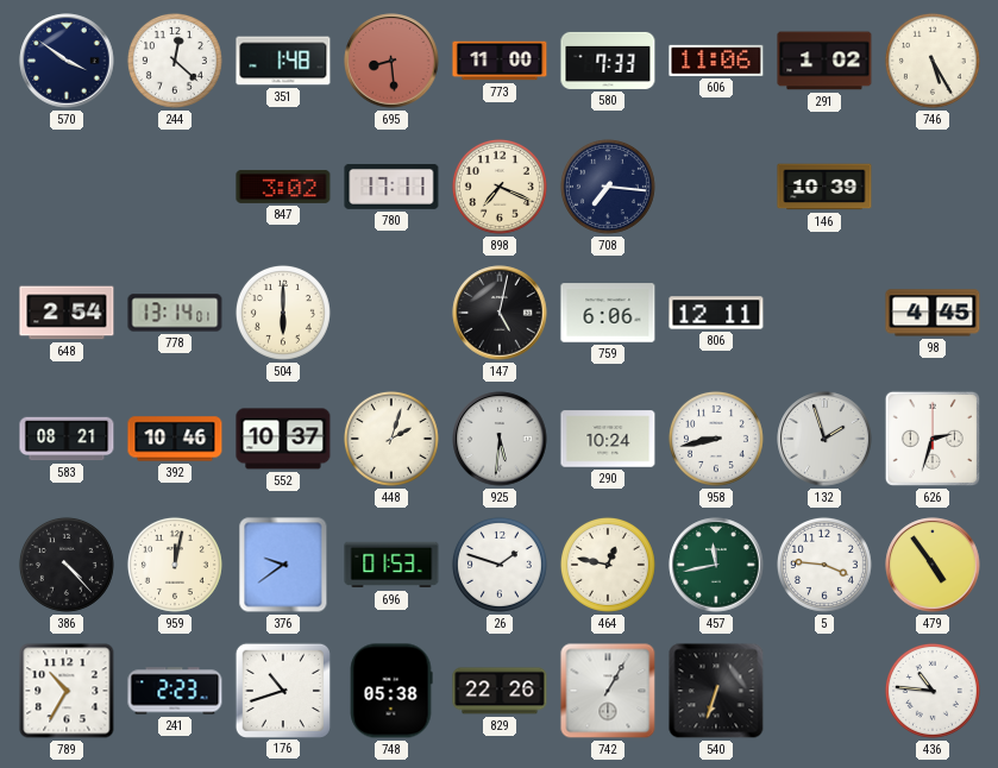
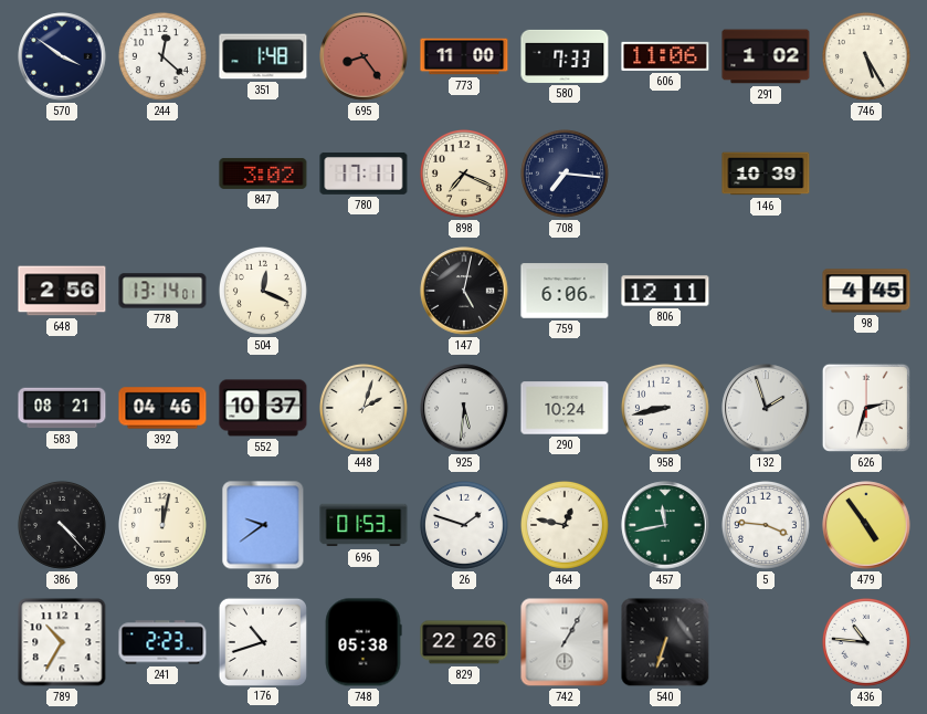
695: 8:29 -> 8:24 (364, 56)
648: 2:54 -> 2:56 (62, 291)
504: 6:00 -> 12:19 (263, 291)
392: 10:46 -> 04:46 (162, 408)
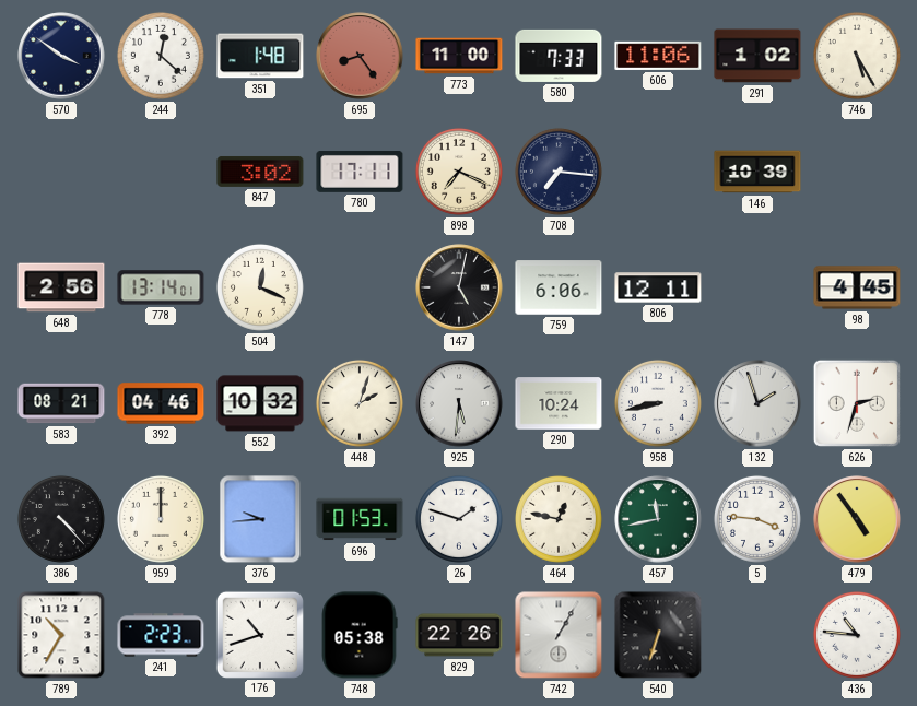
552: 10:37 -> 10:32 (260, 403)
959: 12:02 -> 12:00 (161, 519)
376: 9:39 -> 9:44 (260, 519)
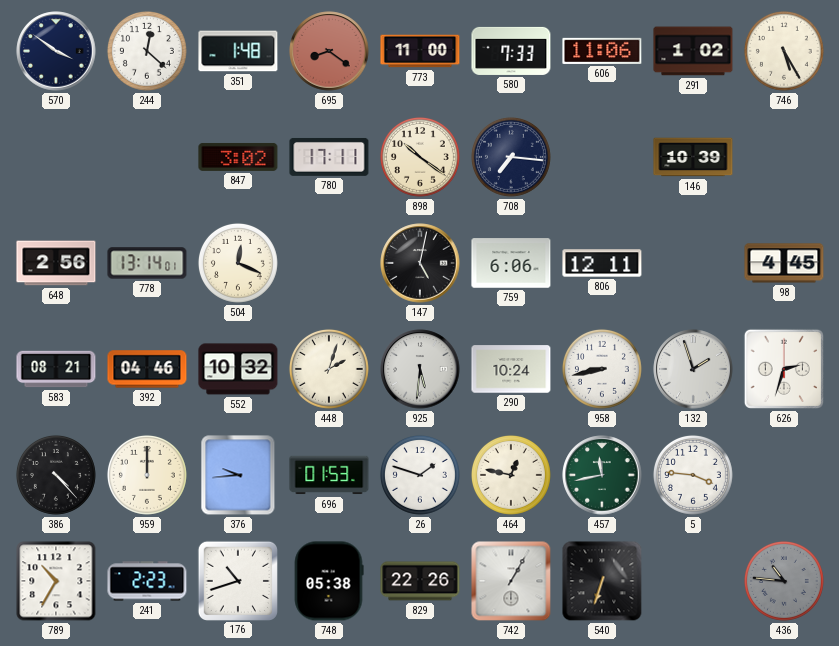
695: 8:24 -> 8:21 (329, 51)
898: 7:19 -> 10:21 (420, 157)
479: 4:54 -> none (857, 519)
436 dial: white -> grey (784, 581)
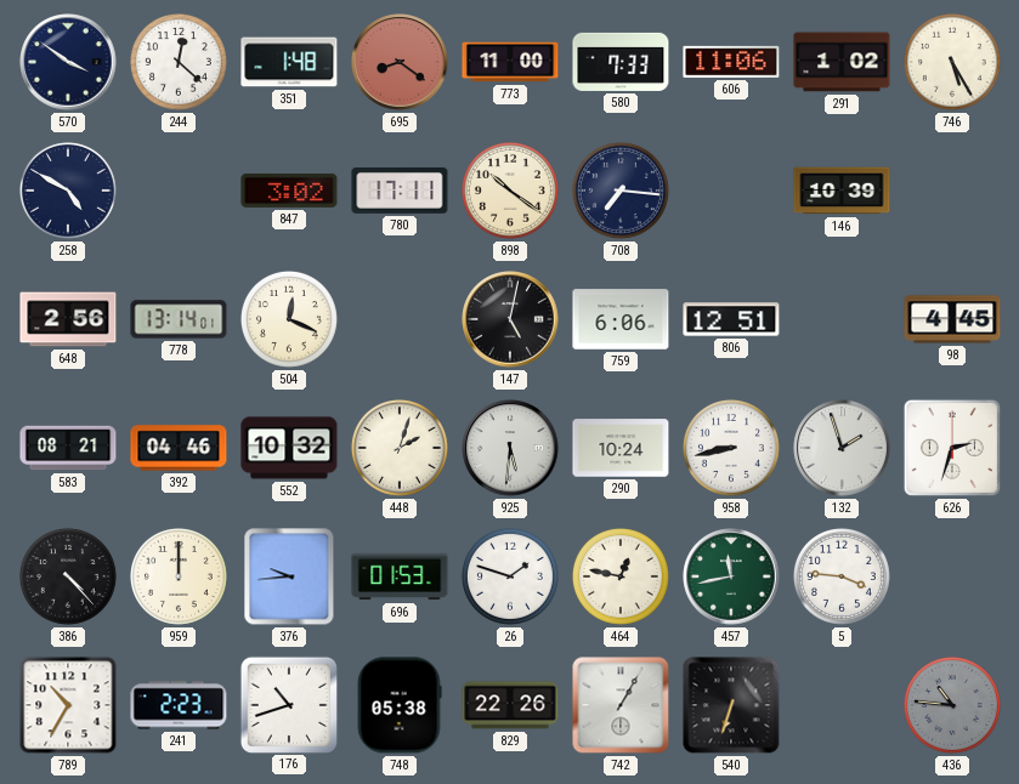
258: none -> 4:50 (68, 191)
806: 12:11 -> 12:51 (731, 319)
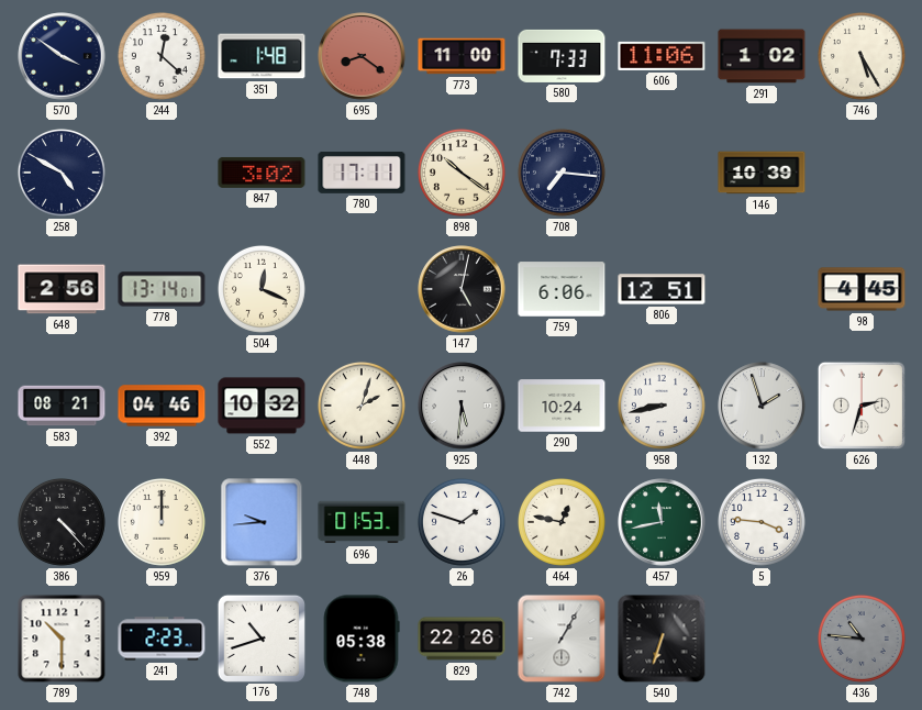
789: 10:35 -> 10:30 (62, 639)
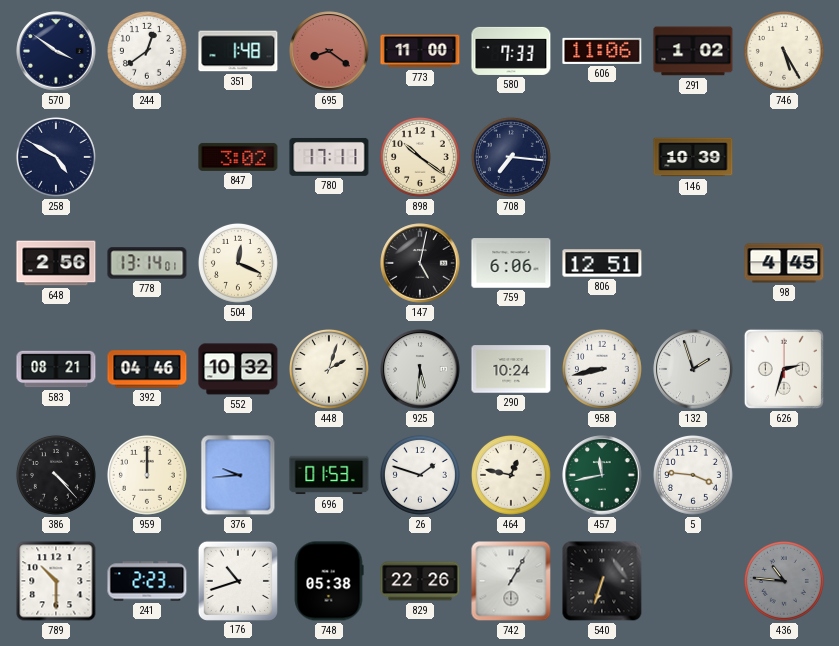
244: 12:22 -> 12:39 (147, 51)
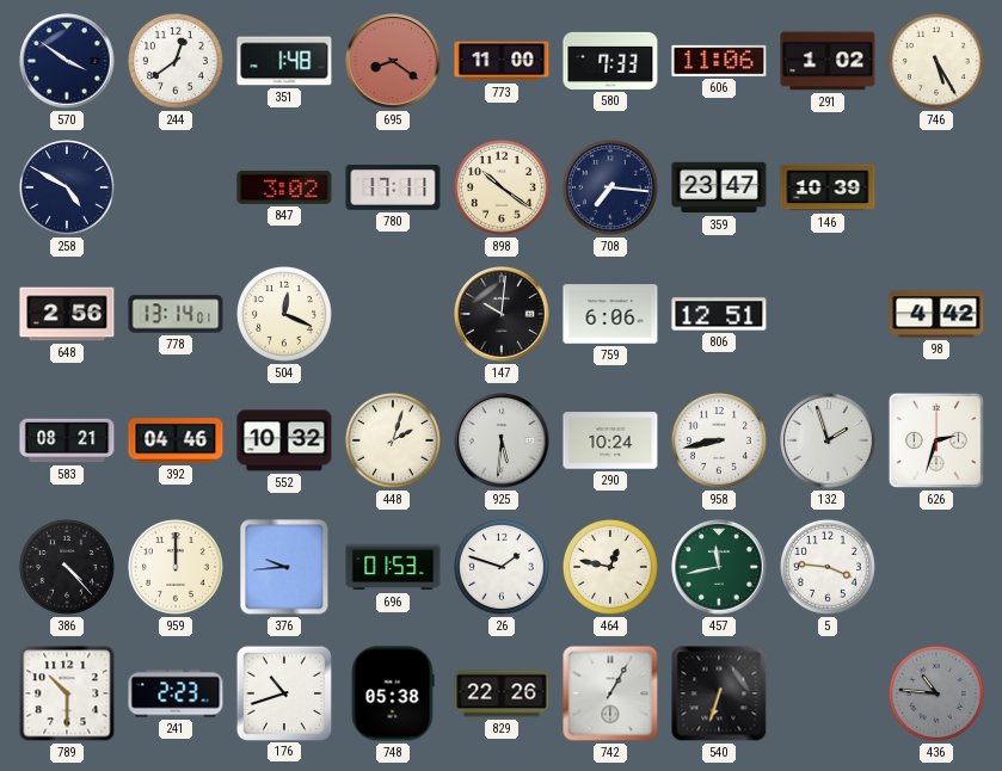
359: none -> 23:47 (719, 187)
147: 5:02 -> 10:01 (502, 314)
98: 4:45 -> 4:42 (936, 314)
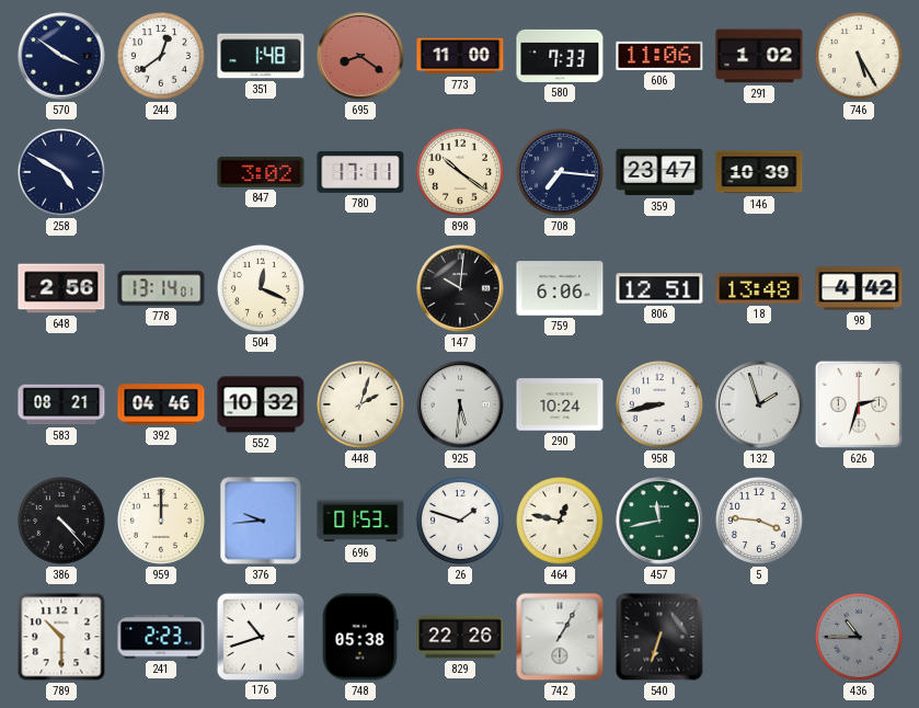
18: none -> 13:48 (759, 289)
436: 10:46 -> 10:45 (859, 637)
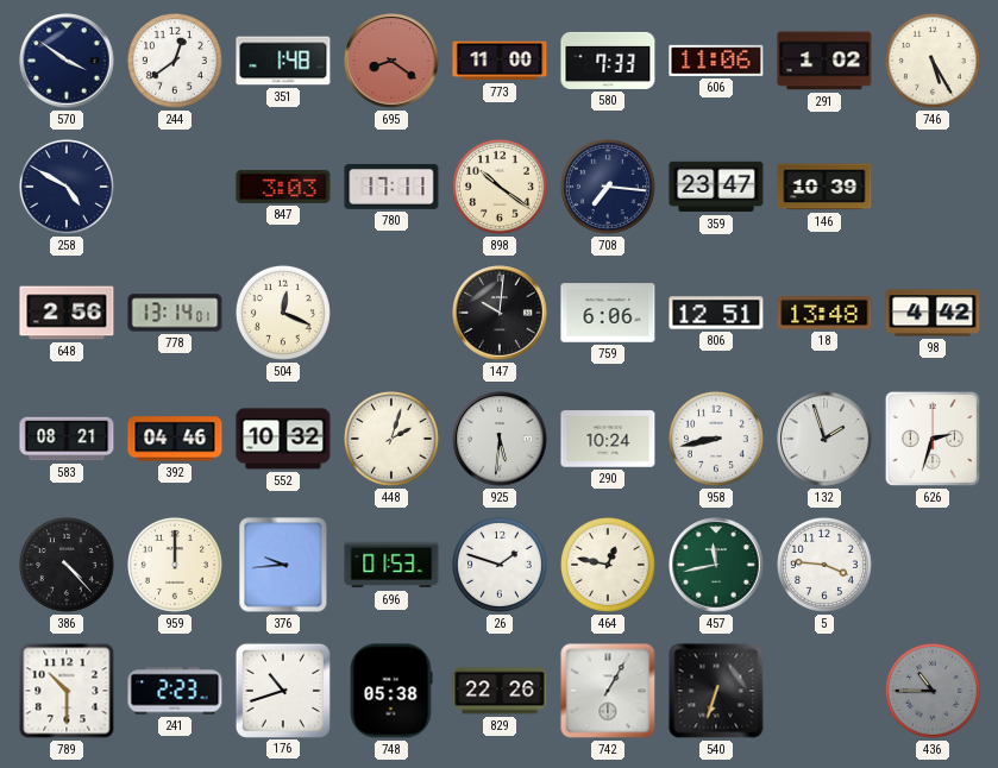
847: 3:02 -> 3:03 (283, 187)
